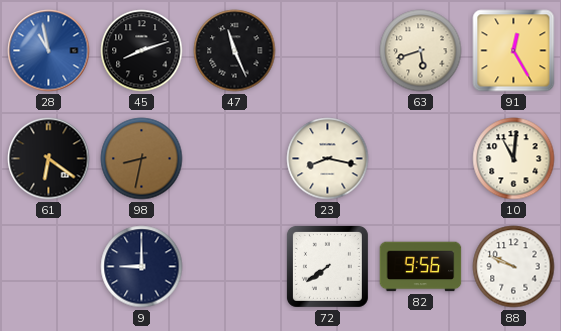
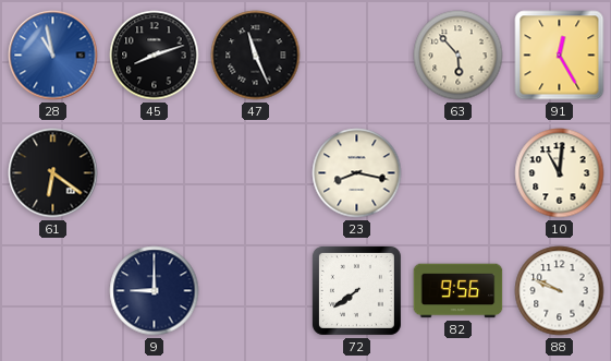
63: 5:42 -> 5:53 (459, 56)
98: 8:32 -> none (142, 159)
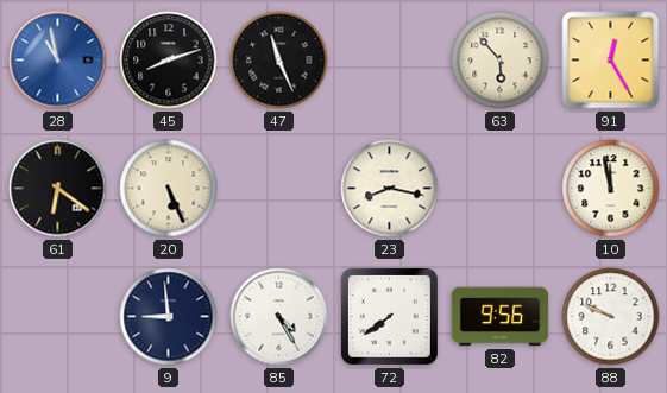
20: none -> 5:26 (169, 189)
10: 11:01 -> 11:58 (611, 189)
9: 9:00 -> 8:59 (169, 317)
85: none -> 4:25 (279, 317)
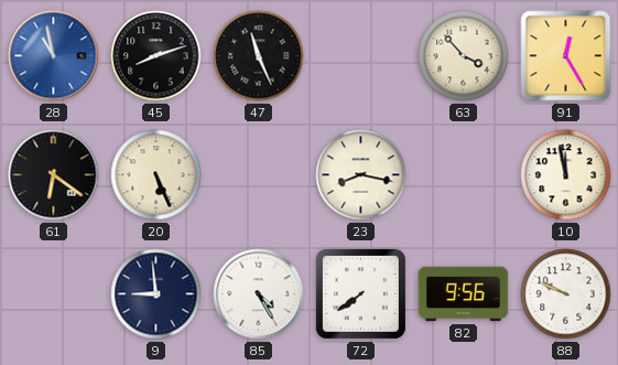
63: 5:53 -> 3:53 (464, 56)
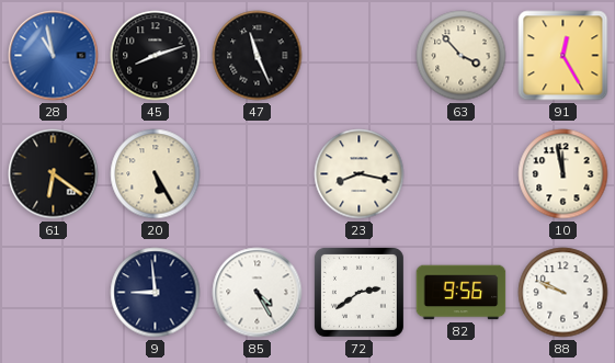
20: 5:26 -> 5:25 (156, 174)
72: 7:39 -> 2:39 (358, 292)
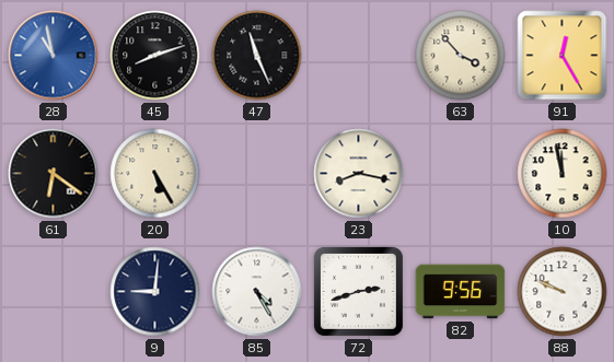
9: 8:59 -> 9:01 (155, 292)
72: 2:39 -> 2:42 (358, 291)
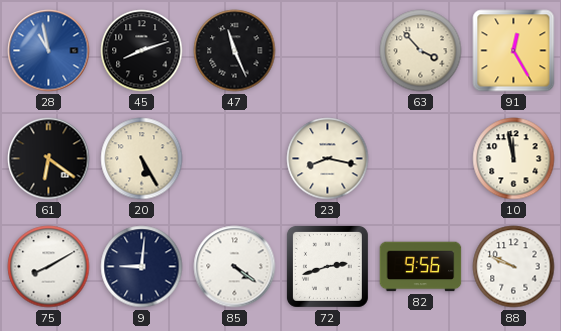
75: none -> 8:10 (49, 267)
85: 4:25 -> 4:21 (235, 267)
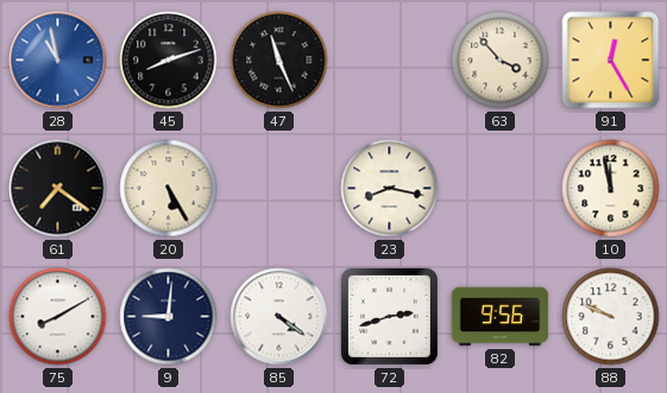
61: 6:21 -> 7:21 (58, 189)
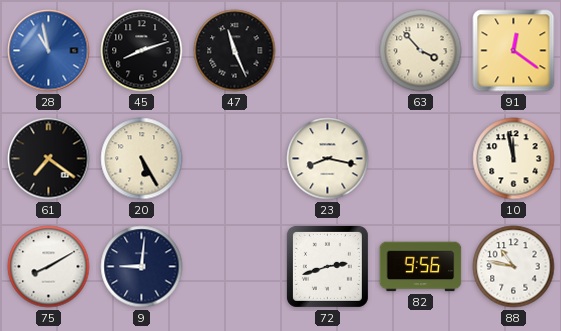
91: 12:25 -> 12:21 (514, 51)
85: 4:21 -> none (279, 317)
88: 9:49 -> 10:47 (514, 267)
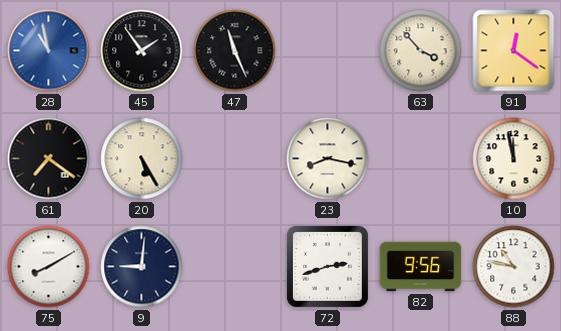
45: 8:12 -> 1:54 (142, 51)
